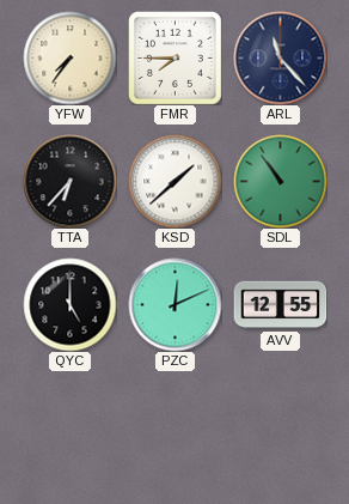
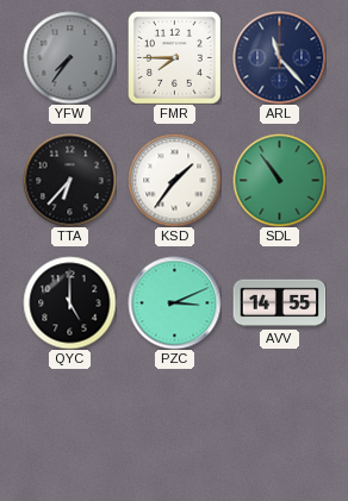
YFW dial: cream -> grey (69, 57)
KSD: 1:38 -> 1:36 (174, 180)
PZC: 12:11 -> 3:11 (174, 302)
AVV: 12:55 -> 14:55 (279, 303)
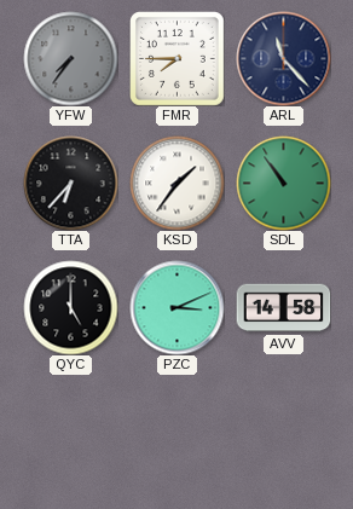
AVV: 14:55 -> 14:58 (283, 308)
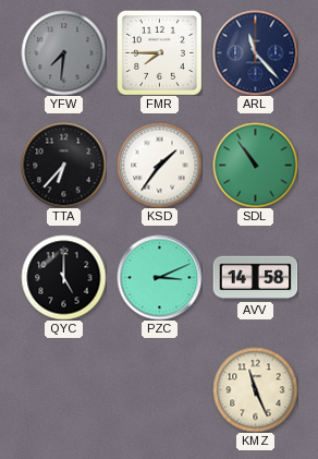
YFW: 7:36 -> 7:31 (63, 52)
KMZ: none -> 11:26 (255, 389)
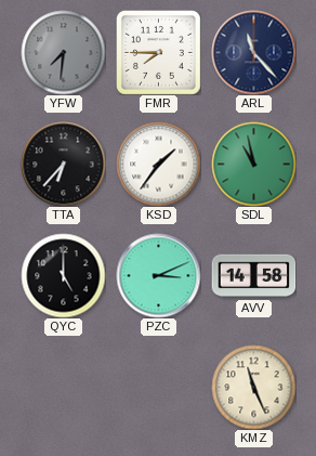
SDL: 10:54 -> 10:58 (253, 164)
